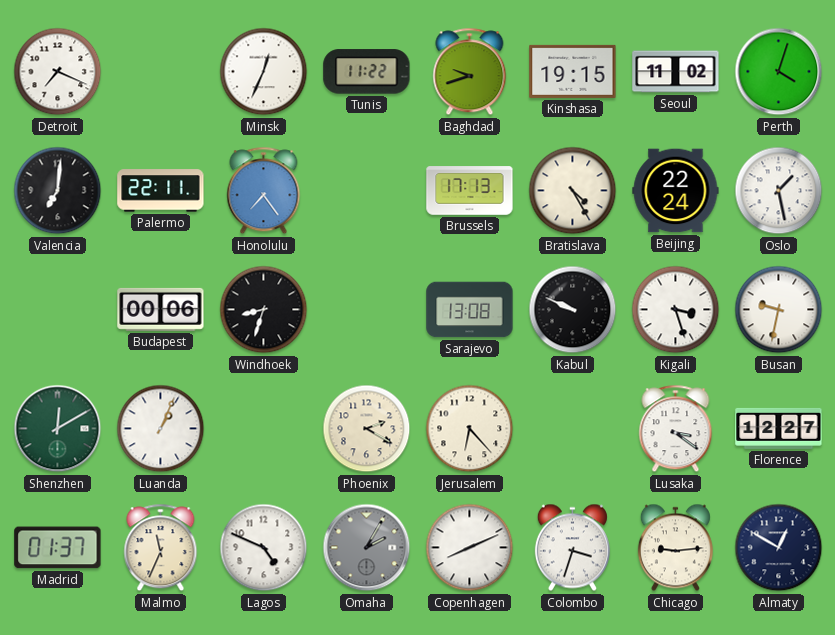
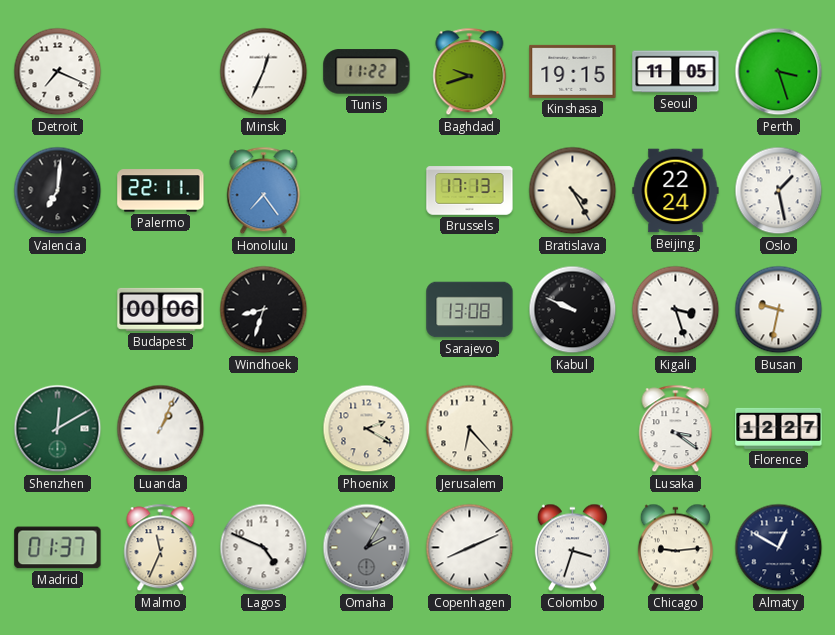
Seoul: 11:02 -> 11:05 (676, 72)
Perth: 4:03 -> 3:27 (779, 72)
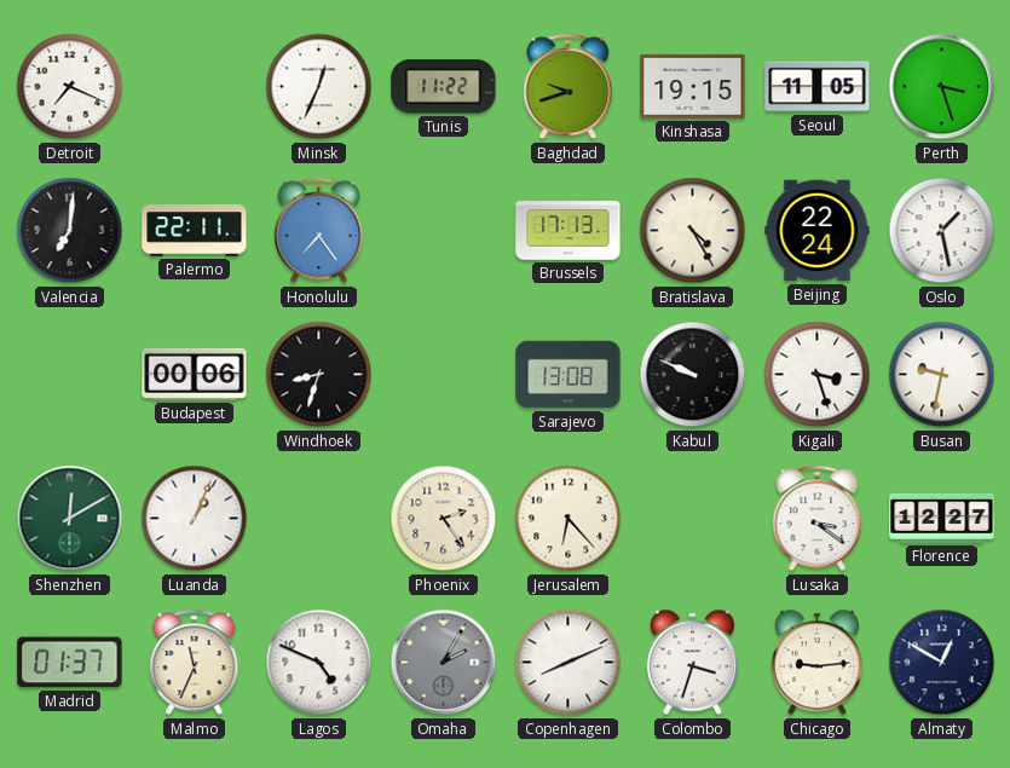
Phoenix: 2:20 -> 2:24 (444, 519)
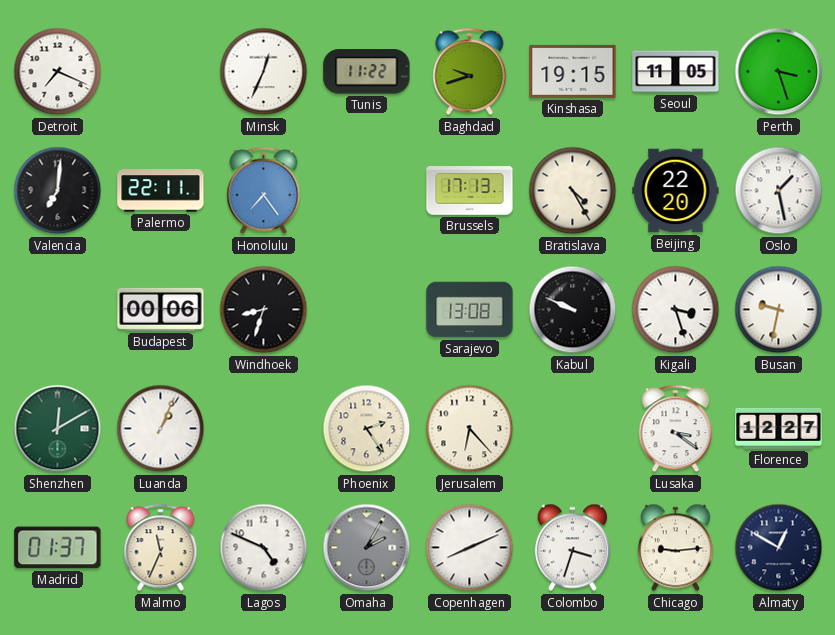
Beijing: 22:24 -> 22:20 (676, 191)
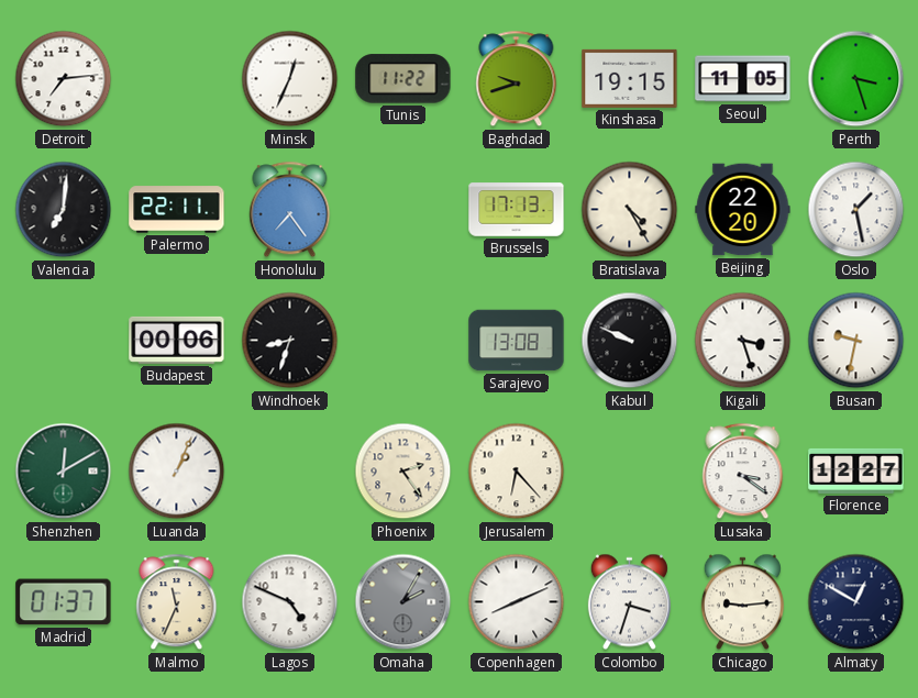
Detroit: 7:19 -> 7:14 (64, 79)
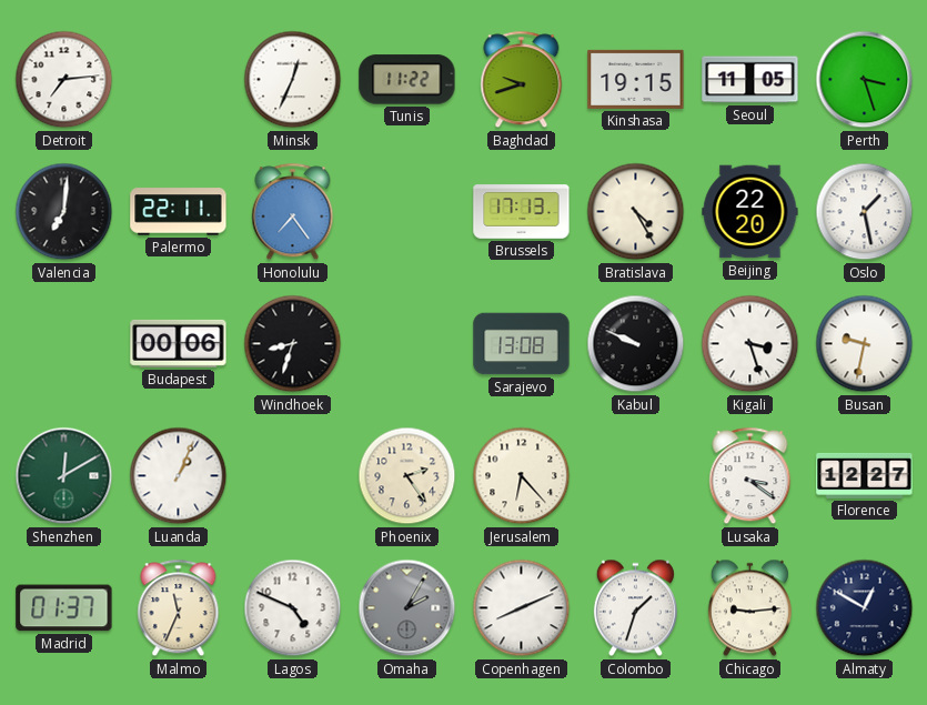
Colombo: 3:33 -> 1:33 (635, 608)
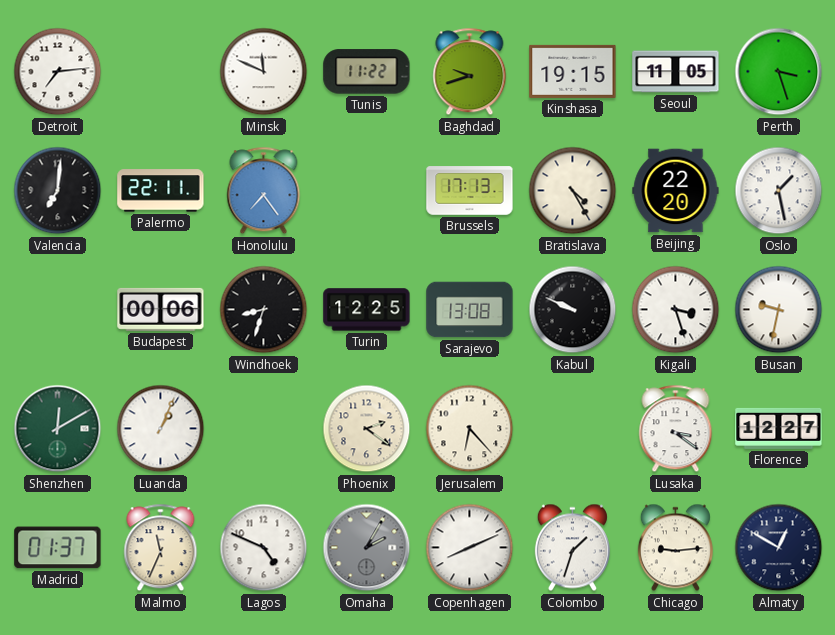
Minsk: 12:34 -> 11:49 (264, 72)
Turin: none -> 12:25 (367, 310)
Phoenix: 2:24 -> 2:21 (367, 429)
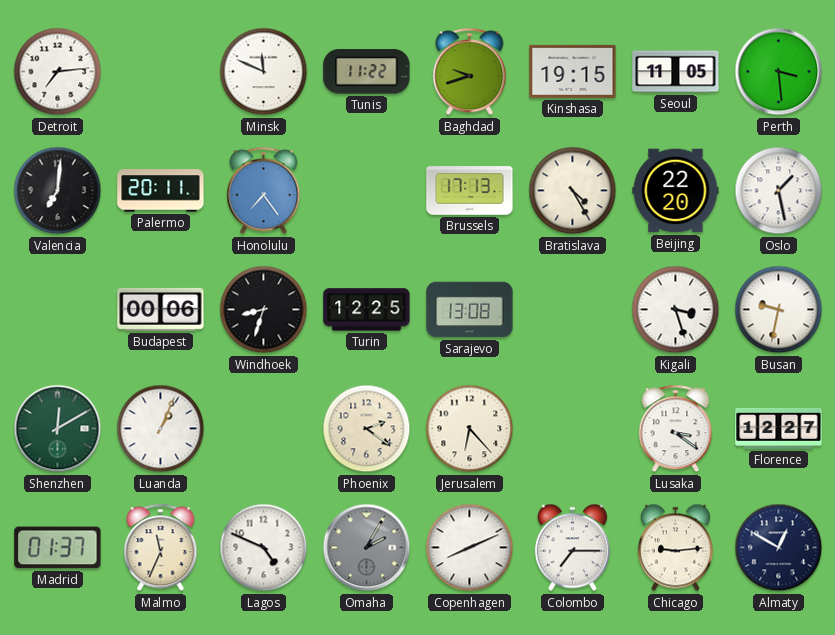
Perth: 3:27 -> 3:29 (779, 72)
Palermo: 22:11 -> 20:11 (161, 191)
Kabul: 9:49 -> none (573, 310)
Colombo: 1:33 -> 7:15 (572, 548)
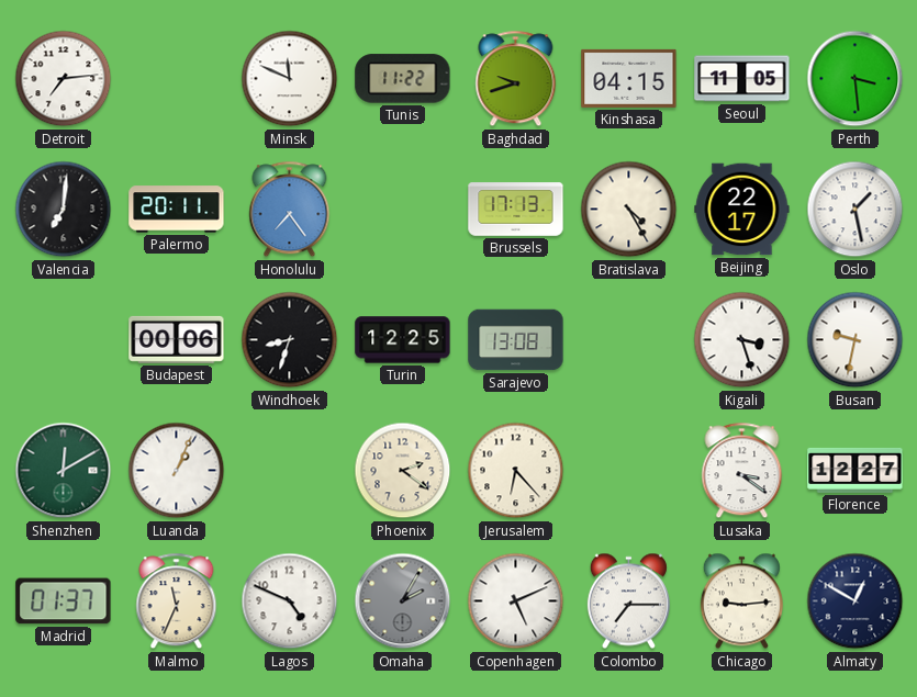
Kinshasa: 19:15 -> 04:15 (629, 78)
Beijing: 22:20 -> 22:17 (742, 210)
Copenhagen: 8:11 -> 5:11 (516, 602)
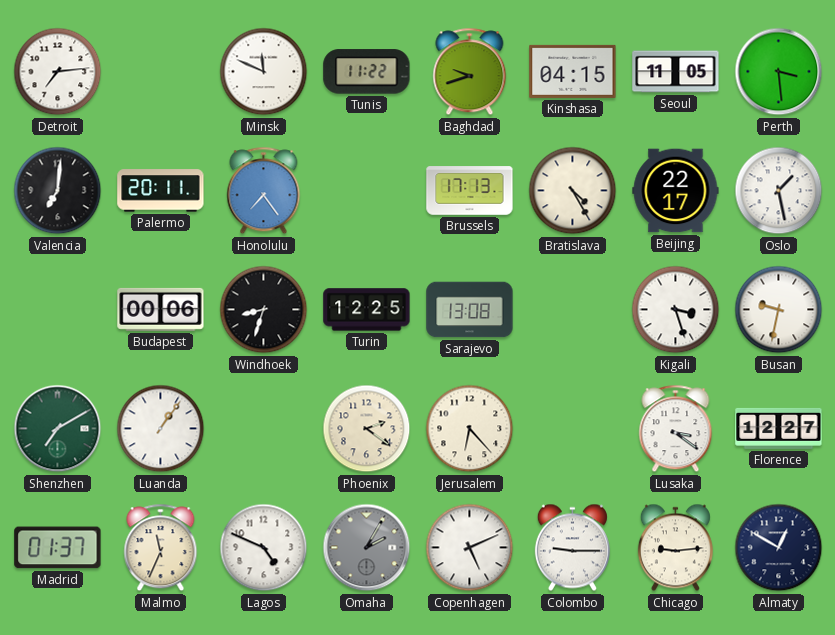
Shenzhen: 12:10 -> 7:10 (58, 429)
Luanda: 1:04 -> 1:06 (161, 429)
Colombo: 7:15 -> 9:15 (572, 548)
